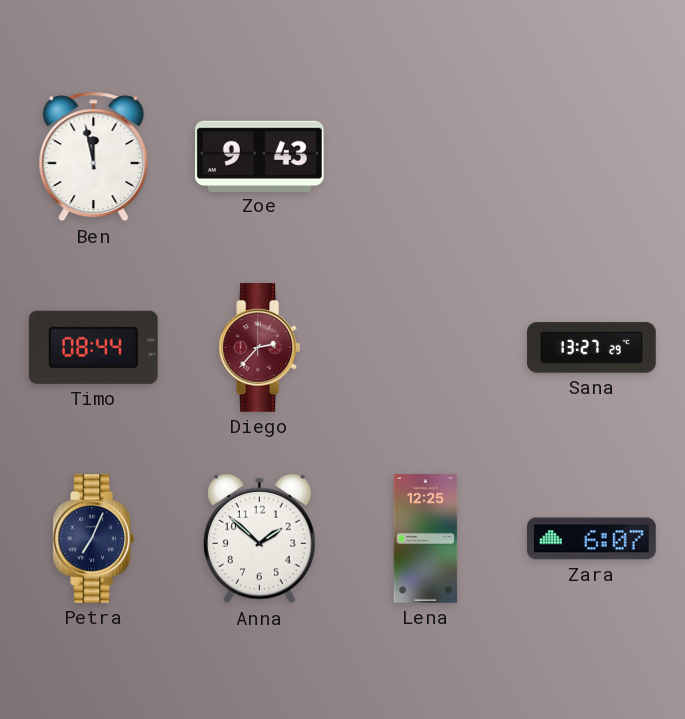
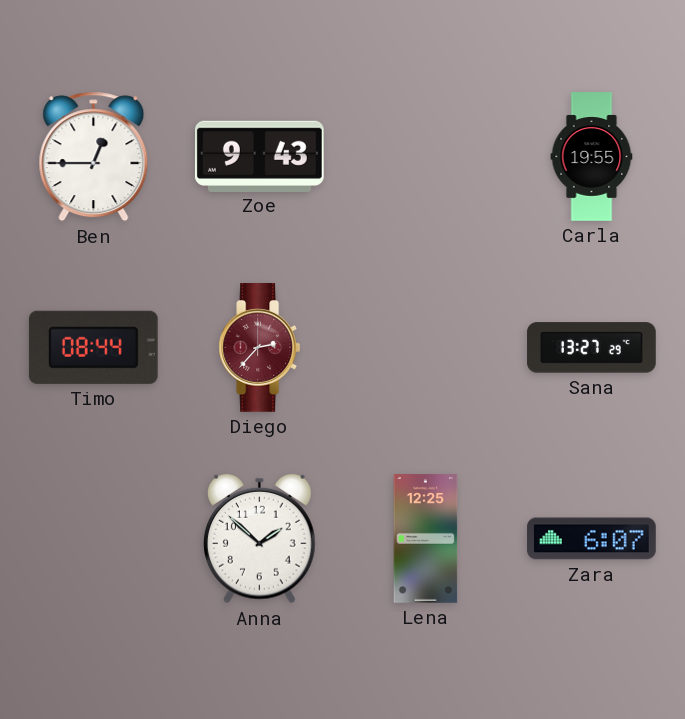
Ben: 11:58 -> 12:45 (94, 157)
Carla: none -> 19:55 (592, 157)
Petra: 7:04 -> none (94, 539)
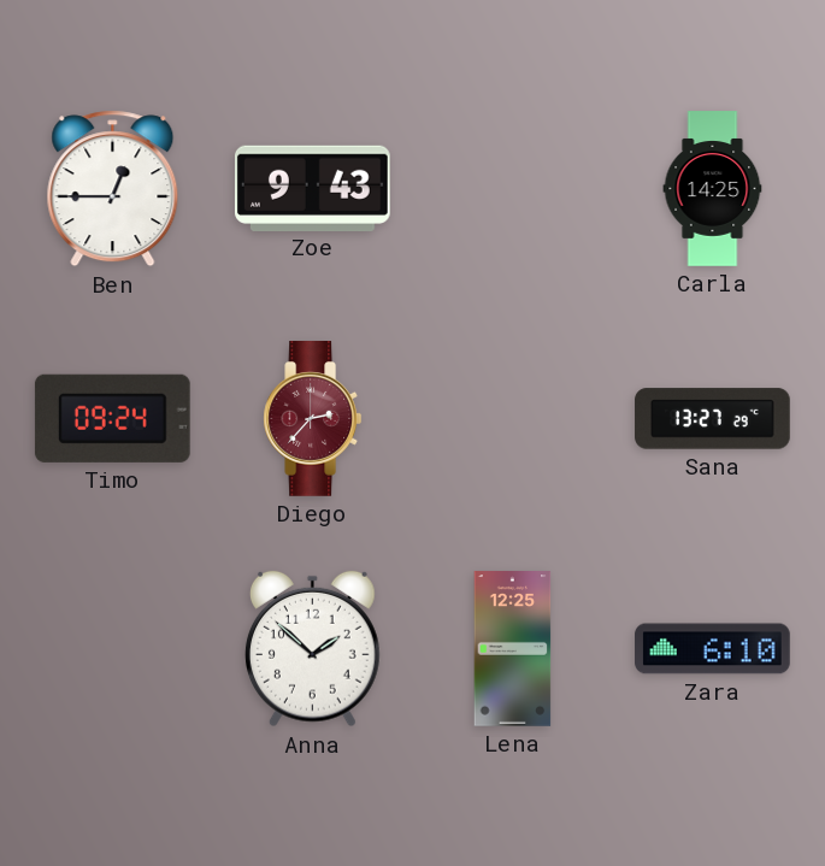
Carla: 19:55 -> 14:25 (713, 189)
Timo: 08:44 -> 09:24 (112, 418)
Zara: 6:07 -> 6:10 (713, 649)
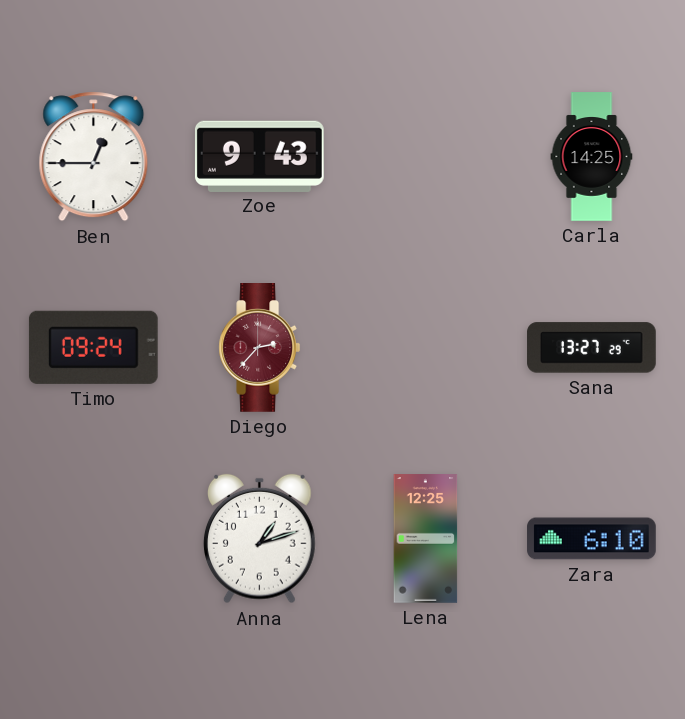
Anna: 1:52 -> 1:12 (260, 539)
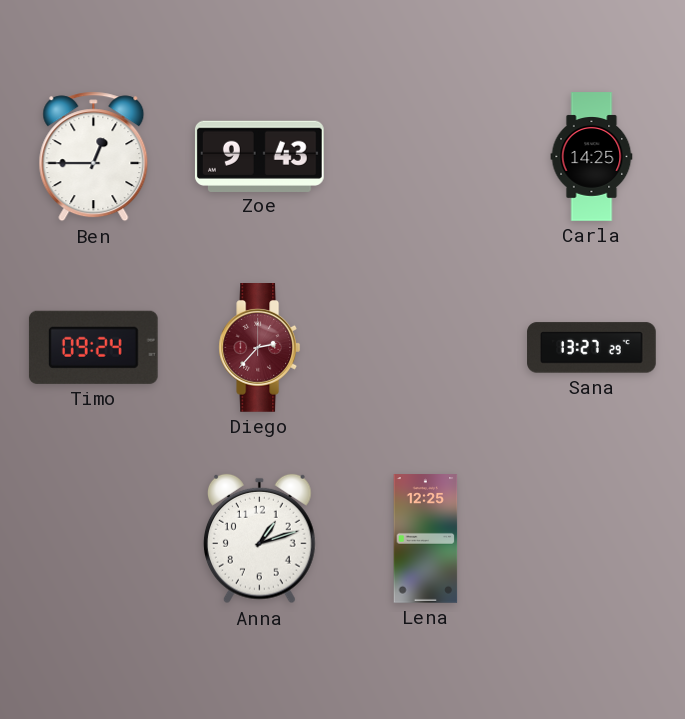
Zara: 6:10 -> none (592, 539)
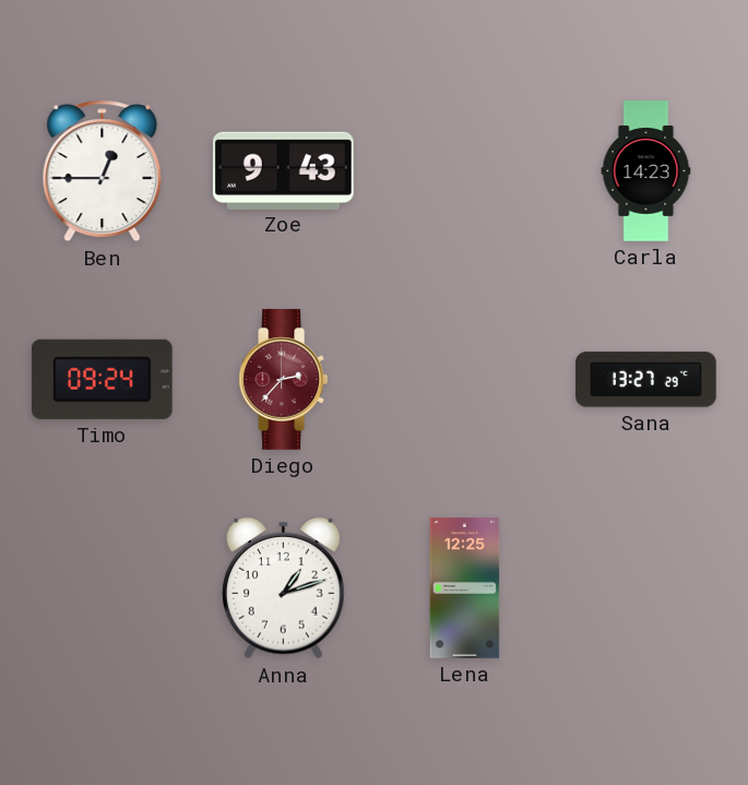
Carla: 14:25 -> 14:23 (646, 171)
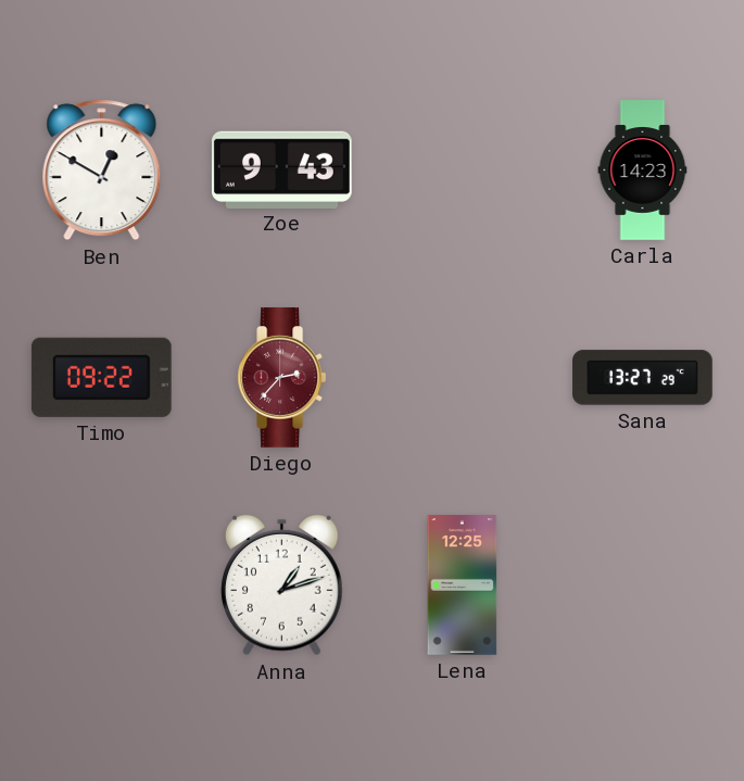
Ben: 12:45 -> 12:50 (102, 171)
Timo: 09:24 -> 09:22 (101, 377)
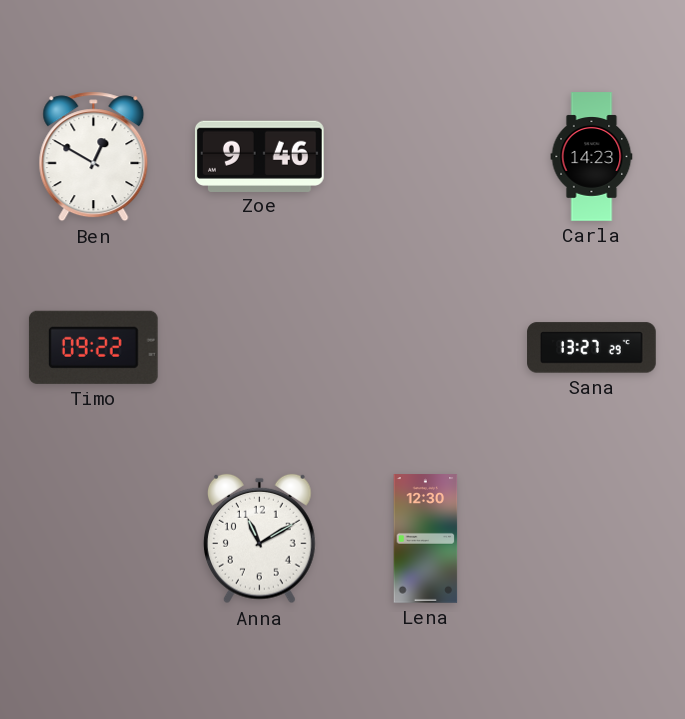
Zoe: 9:43 -> 9:46 (260, 156)
Diego: 2:37 -> none (282, 378)
Anna: 1:12 -> 11:10 (260, 539)
Lena: 12:25 -> 12:30 (426, 539)
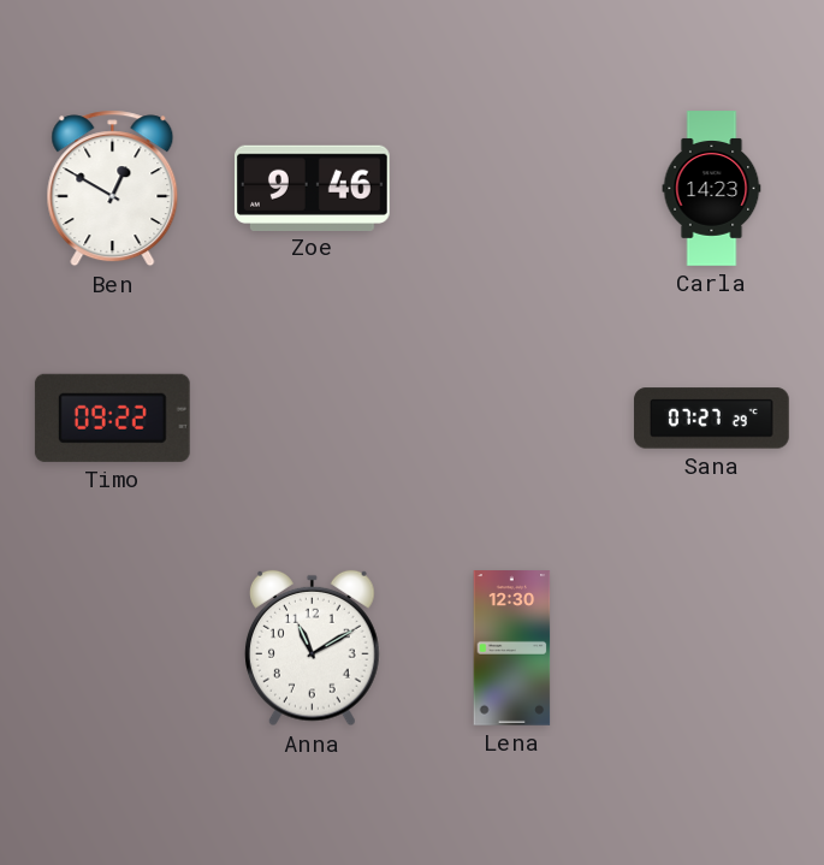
Sana: 13:27 -> 07:27 (712, 419)
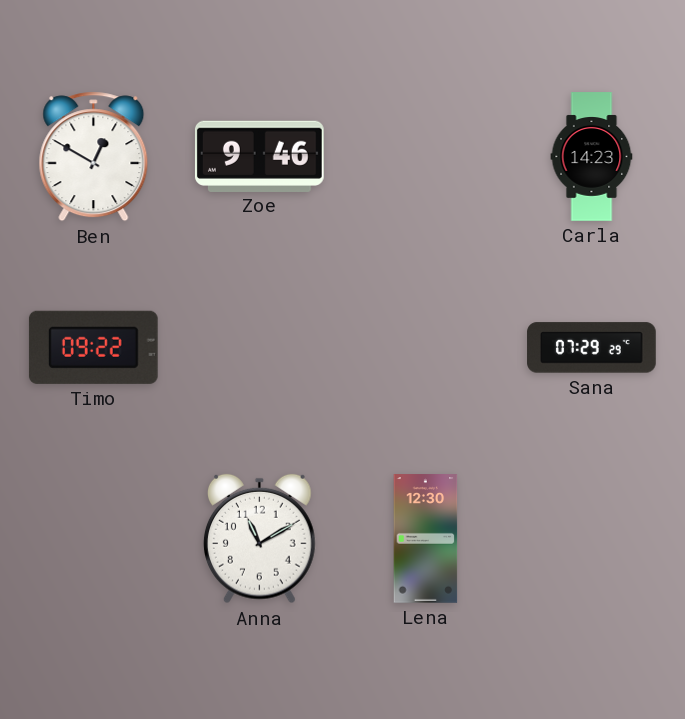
Sana: 07:27 -> 07:29 (592, 348)
